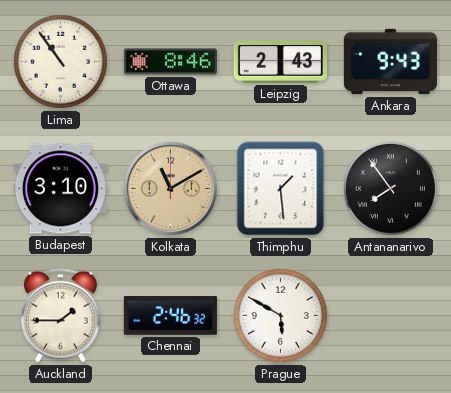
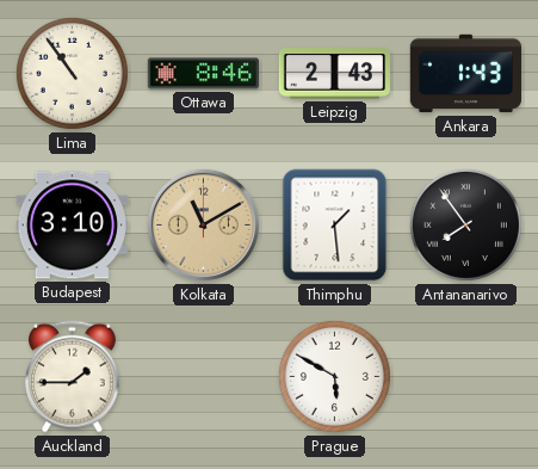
Ankara: 9:43 -> 1:43 (465, 74)
Chennai: 2:46 -> none (170, 316)
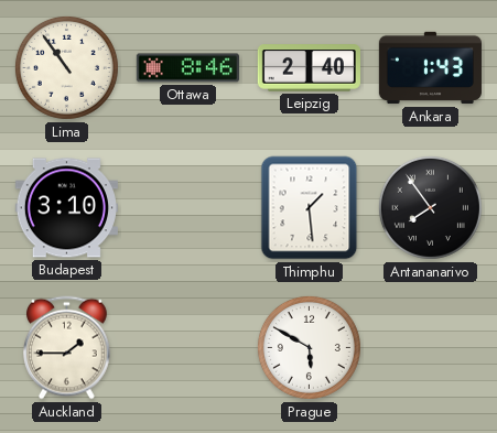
Leipzig: 2:43 -> 2:40 (309, 68)
Kolkata: 11:10 -> none (203, 224)
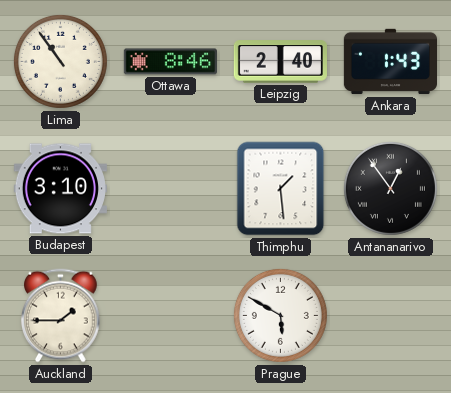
Antananarivo: 7:54 -> 12:54 (390, 188)
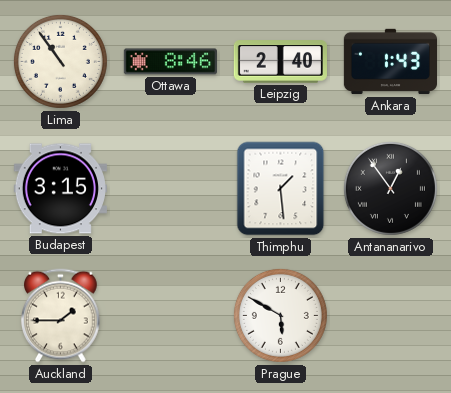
Budapest: 3:10 -> 3:15 (60, 189)
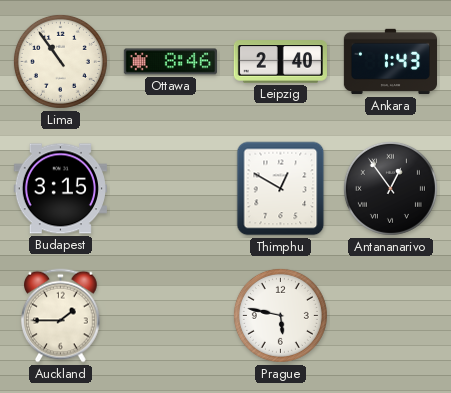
Thimphu: 1:29 -> 12:50 (281, 189)
Prague: 5:50 -> 5:47 (280, 315)
